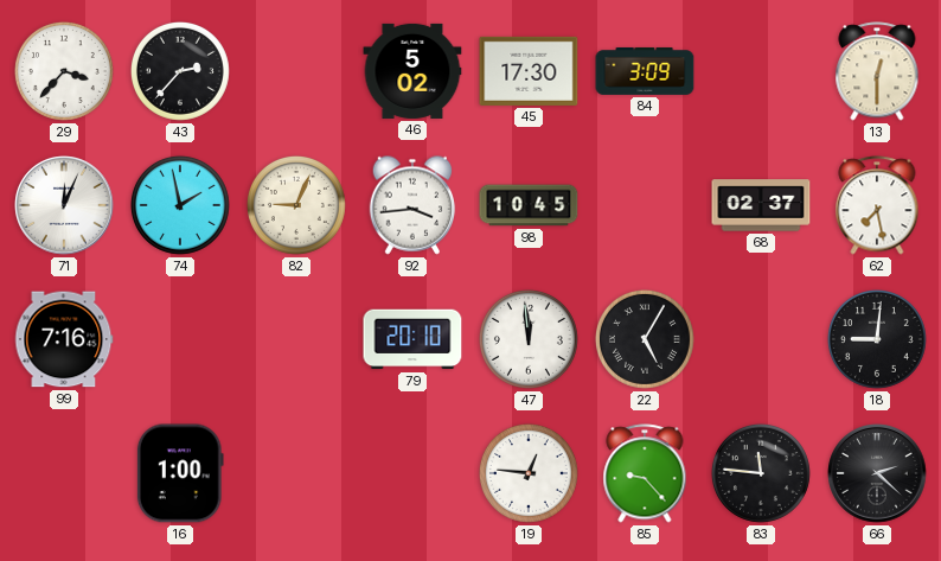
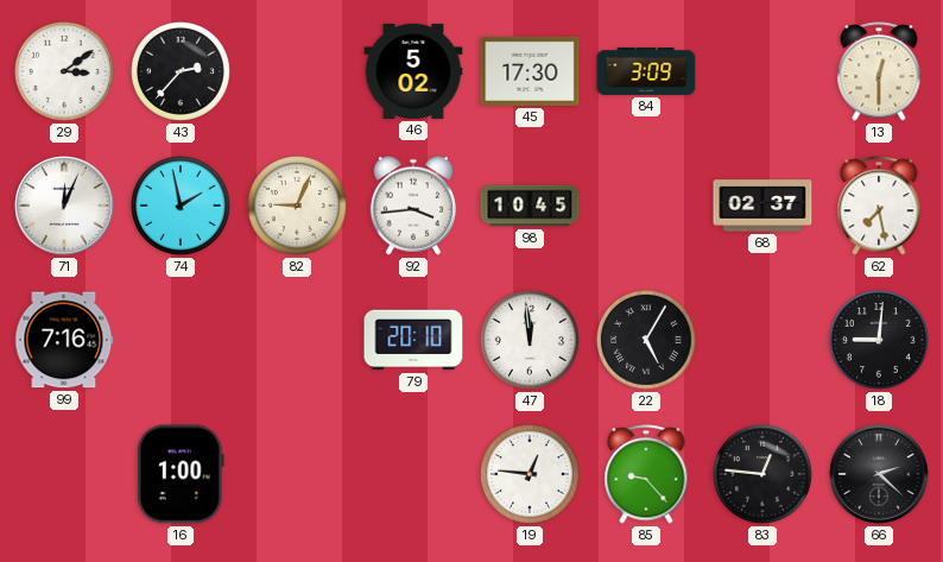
29: 3:37 -> 3:09 (64, 71)
83: 11:46 -> 12:46 (762, 474)
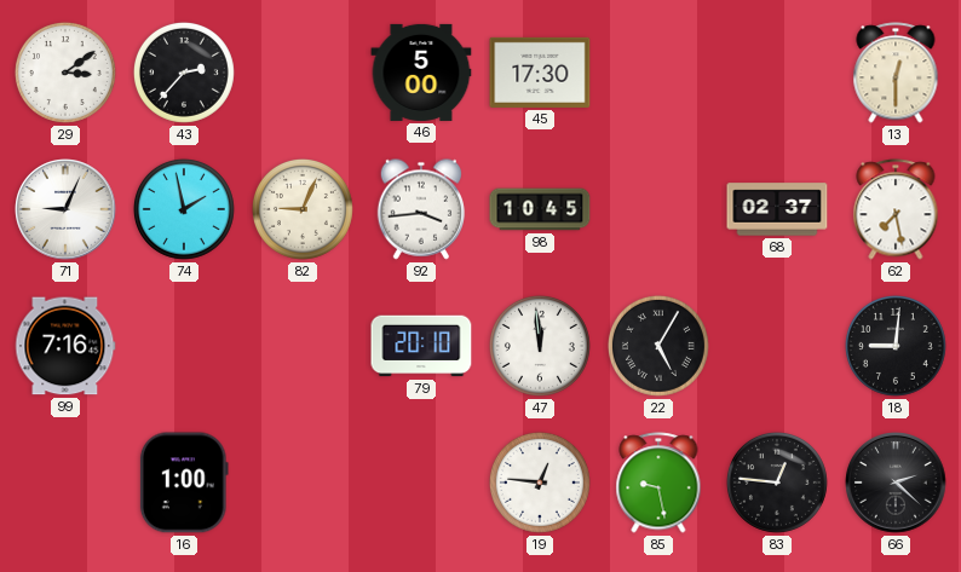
46: 5:02 -> 5:00 (421, 73)
84: 3:09 -> none (646, 71)
71: 12:04 -> 9:04 (65, 209)
85: 9:23 -> 9:28 (658, 483)
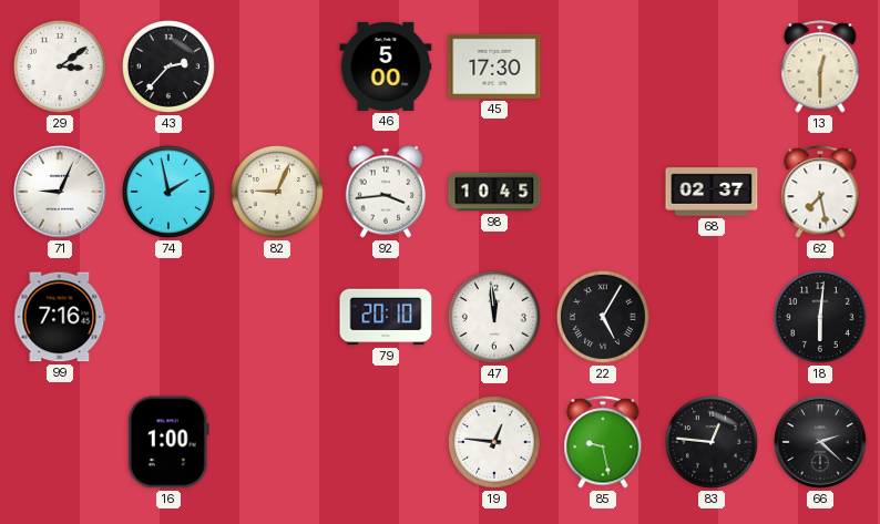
18: 9:01 -> 6:01 (820, 317)
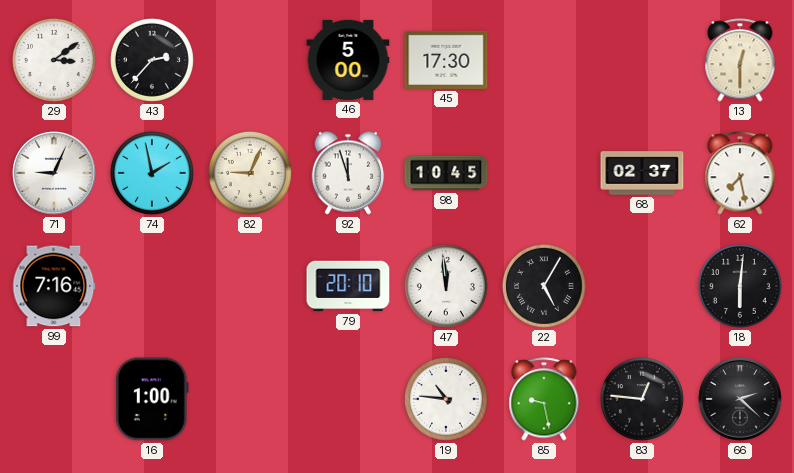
92: 3:44 -> 11:57 (348, 173)
19: 12:46 -> 10:46 (446, 399)
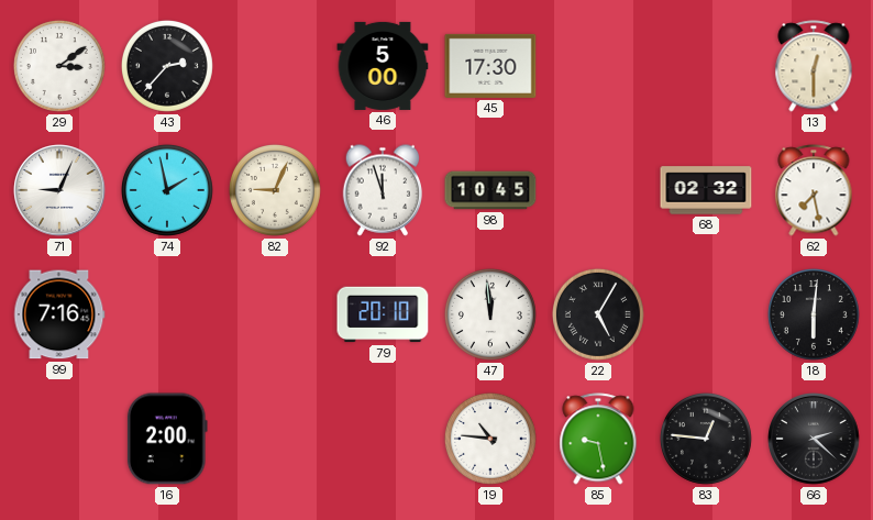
68: 02:37 -> 02:32 (706, 190)
16: 1:00 -> 2:00 (167, 439)
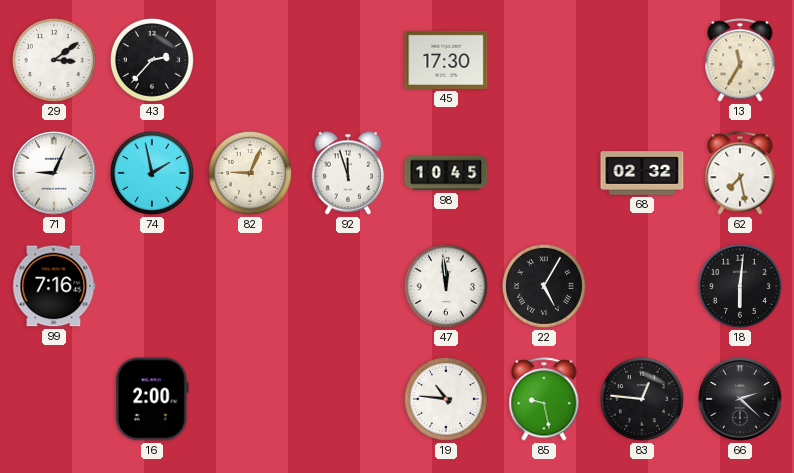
46: 5:00 -> none (383, 66)
13: 12:30 -> 11:35 (740, 60)
79: 20:10 -> none (383, 314)
